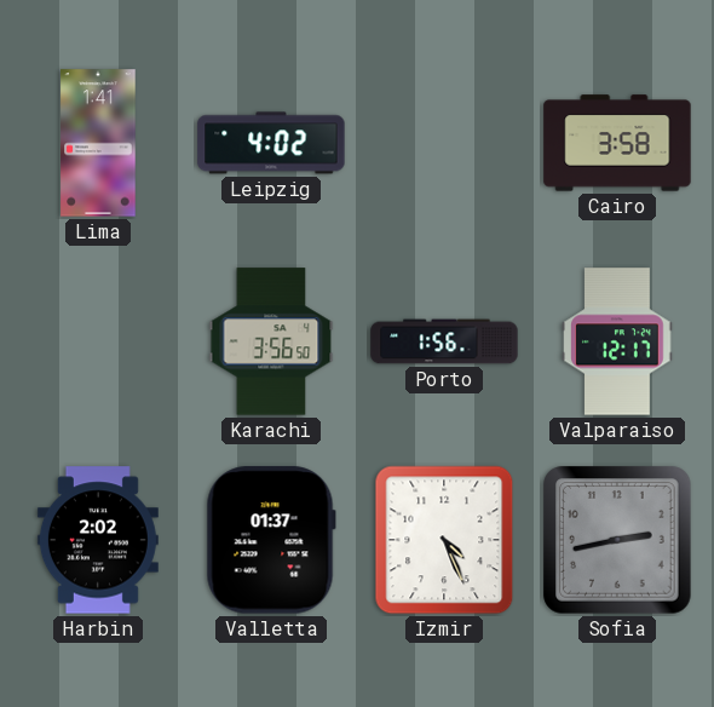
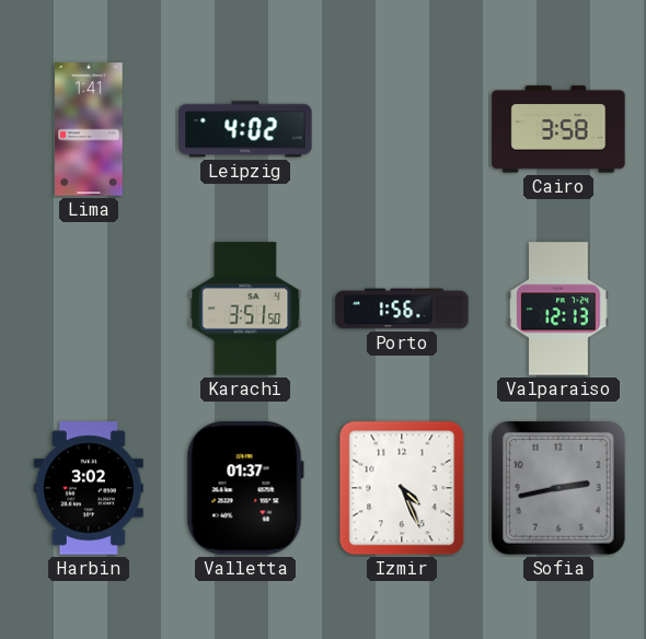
Karachi: 3:56 -> 3:51 (245, 309)
Valparaiso: 12:17 -> 12:13 (558, 309)
Harbin: 2:02 -> 3:02 (89, 488)
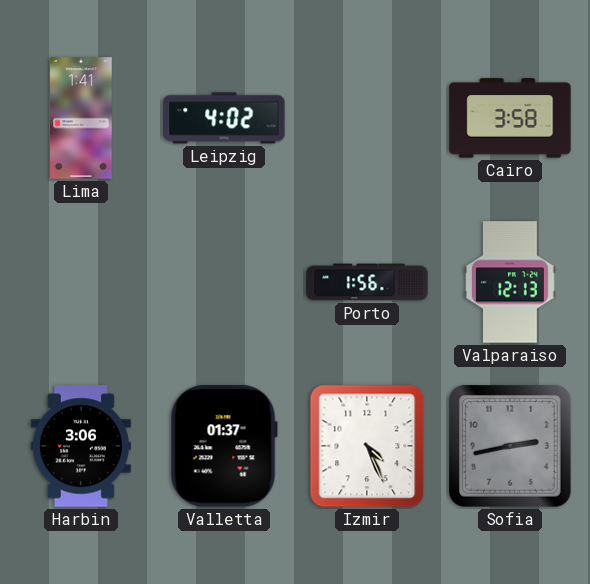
Karachi: 3:51 -> none (245, 309)
Harbin: 3:02 -> 3:06 (81, 446)
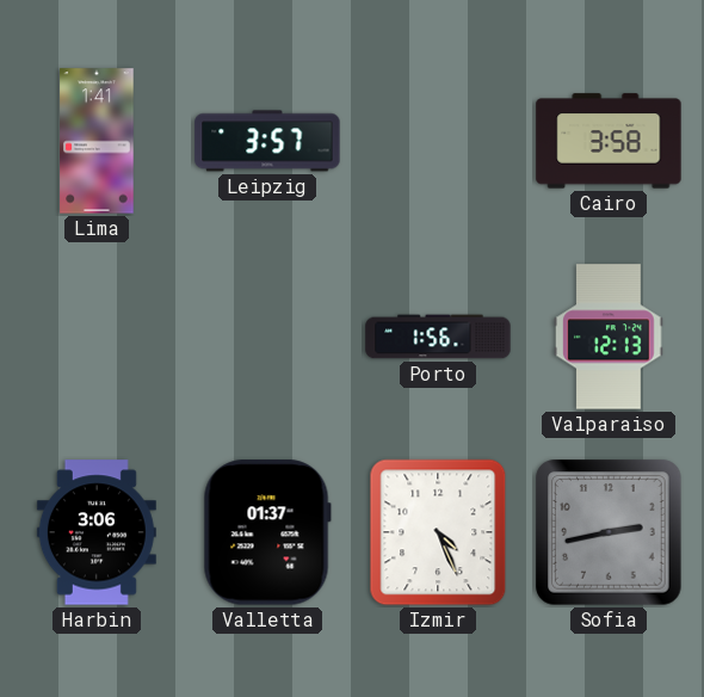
Leipzig: 4:02 -> 3:57 (267, 141)
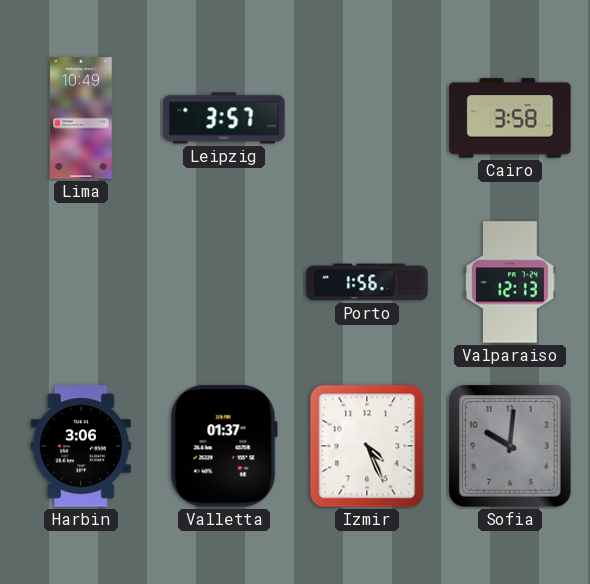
Lima: 1:41 -> 10:49 (81, 118)
Sofia: 2:43 -> 10:01 (510, 446)
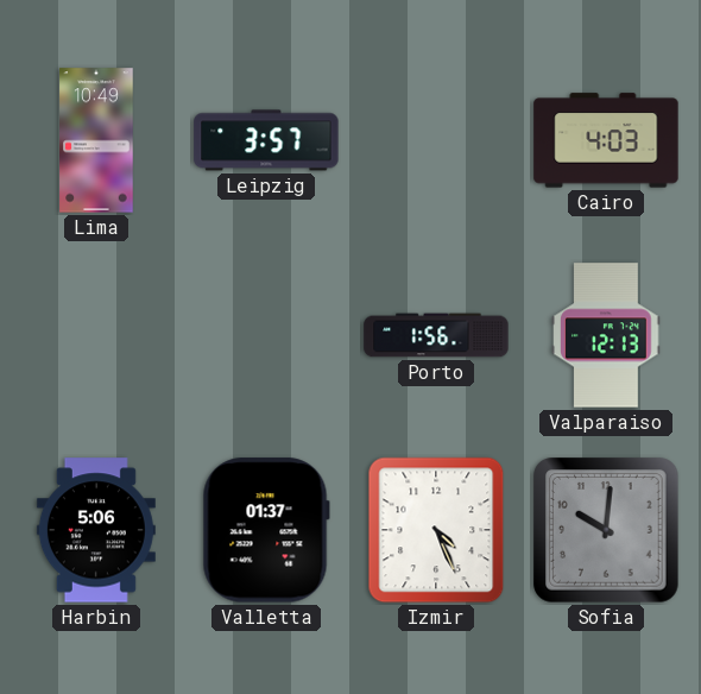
Cairo: 3:58 -> 4:03 (606, 140)
Harbin: 3:06 -> 5:06 (96, 530)
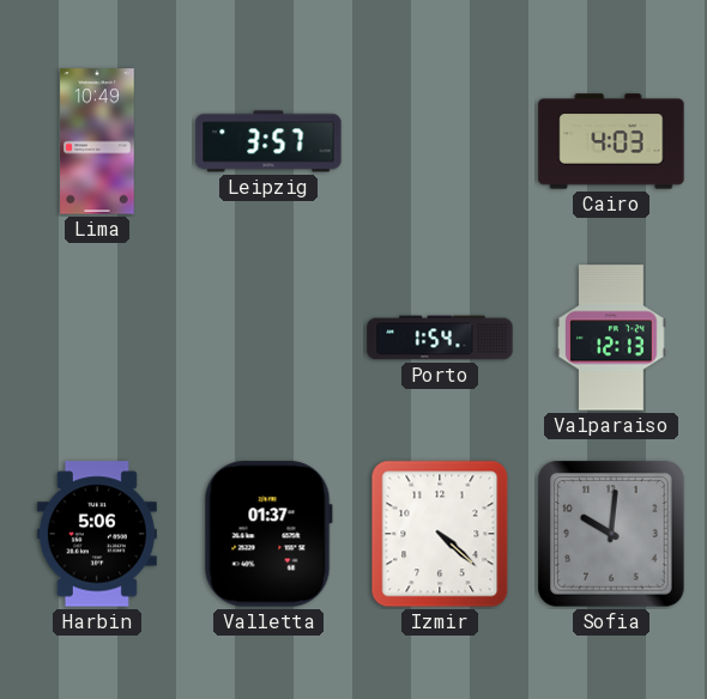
Porto: 1:56 -> 1:54 (440, 338)
Izmir: 4:26 -> 4:22 (440, 534)
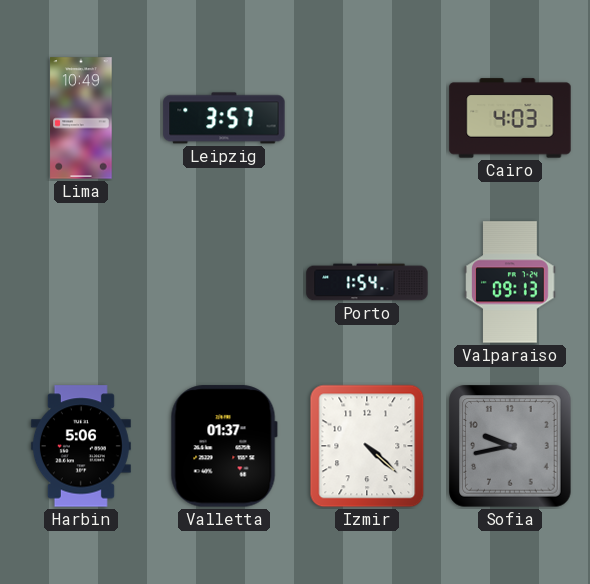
Valparaiso: 12:13 -> 09:13 (510, 282)
Sofia: 10:01 -> 9:43 (510, 446)
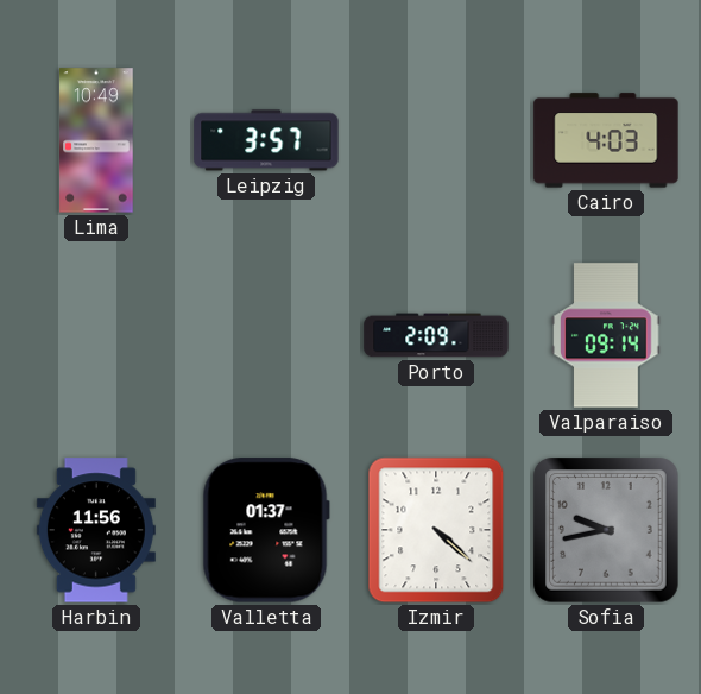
Porto: 1:54 -> 2:09 (436, 335)
Valparaiso: 09:13 -> 09:14 (606, 335)
Harbin: 5:06 -> 11:56 (96, 530)
